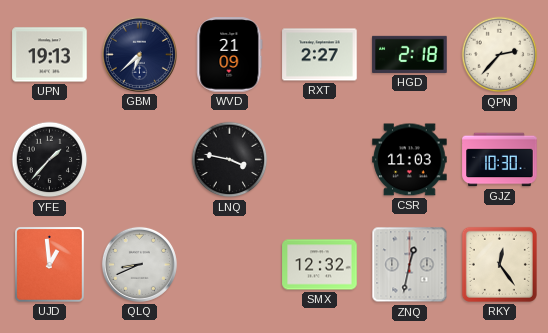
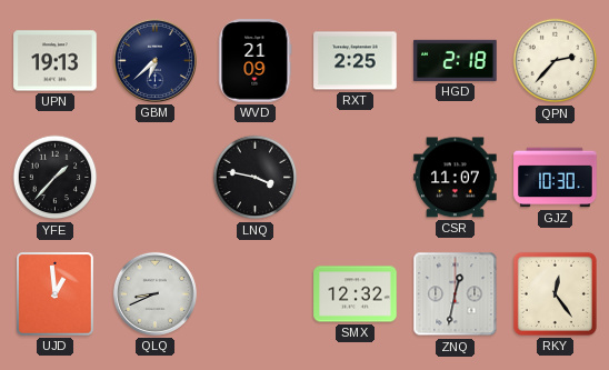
RXT: 2:27 -> 2:25 (356, 61)
CSR: 11:03 -> 11:07 (456, 178)
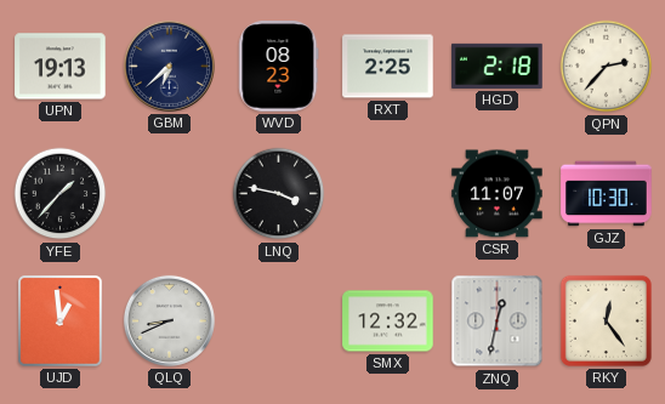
WVD: 21:09 -> 08:23 (279, 67)
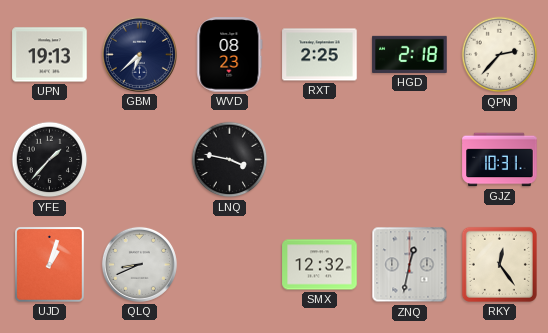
CSR: 11:07 -> none (498, 194)
GJZ: 10:30 -> 10:31 (500, 160)
UJD: 12:59 -> 1:03 (50, 265)
